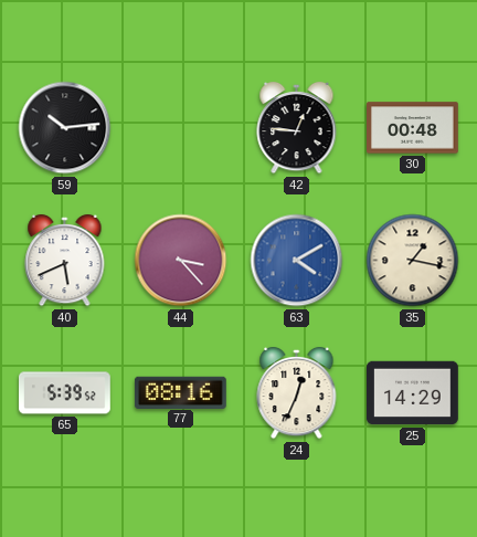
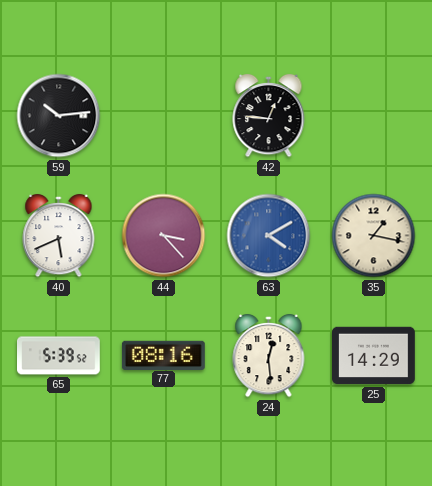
30: 00:48 -> none (413, 128)
24: 12:34 -> 12:29 (269, 356)
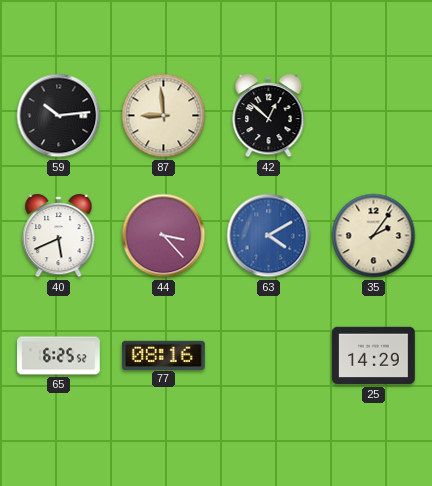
87: none -> 8:59 (164, 116)
42: 12:46 -> 12:52 (269, 116)
35: 1:17 -> 2:06 (374, 236)
65: 5:39 -> 6:25 (59, 356)
24: 12:29 -> none (269, 356)
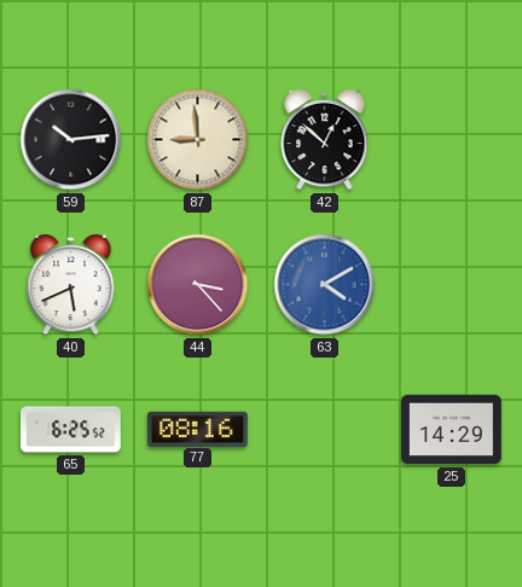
35: 2:06 -> none (374, 236)
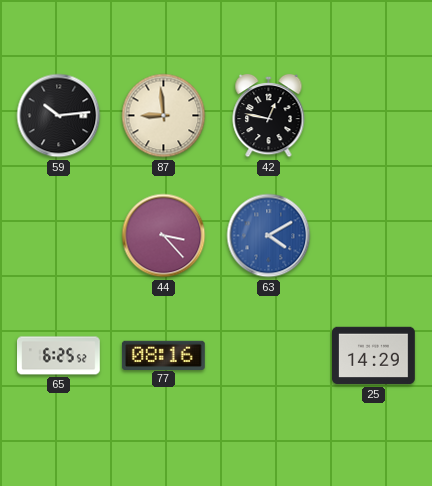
42: 12:52 -> 12:47 (269, 116)
40: 5:41 -> none (71, 285)
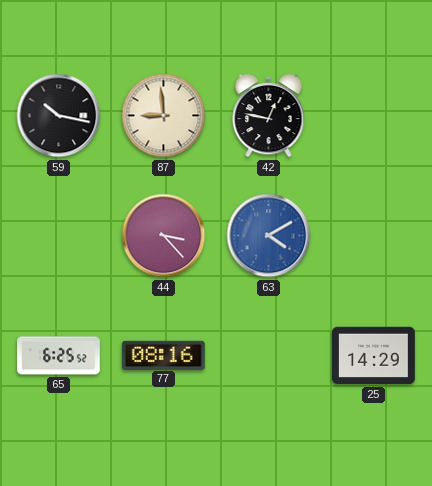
59: 10:14 -> 10:17 (59, 116)
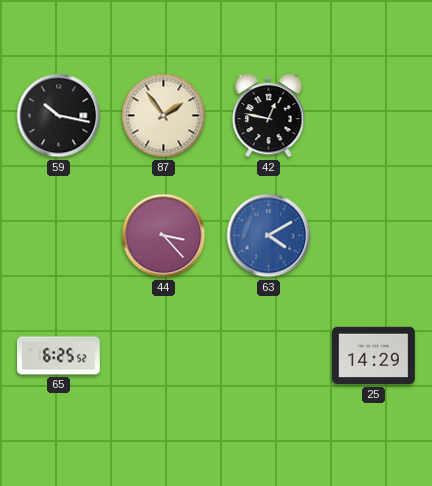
87: 8:59 -> 1:54 (164, 116)
77: 08:16 -> none (163, 355)
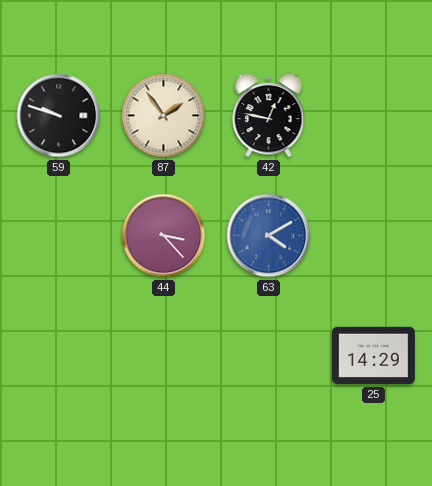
59: 10:17 -> 9:48 (59, 116)
65: 6:25 -> none (59, 356)
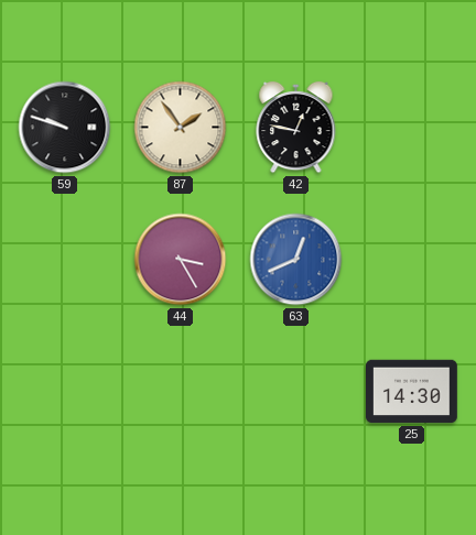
44: 3:23 -> 3:25 (181, 260)
63: 4:10 -> 12:41 (296, 260)
25: 14:29 -> 14:30 (412, 392)
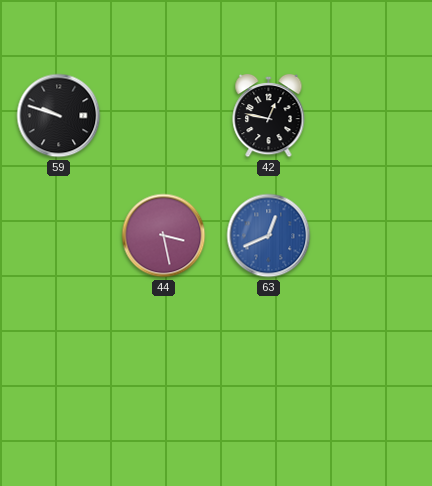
87: 1:54 -> none (181, 128)
44: 3:25 -> 3:28 (164, 236)
25: 14:30 -> none (412, 392)
